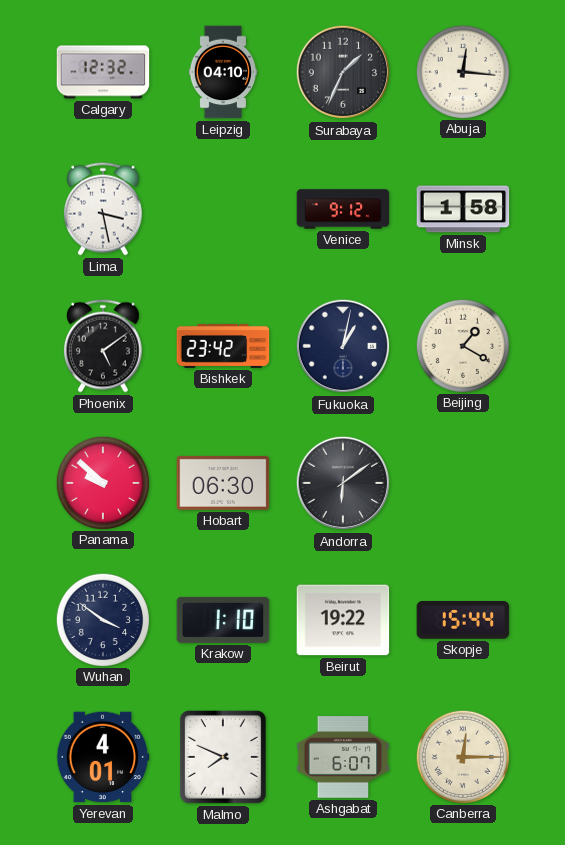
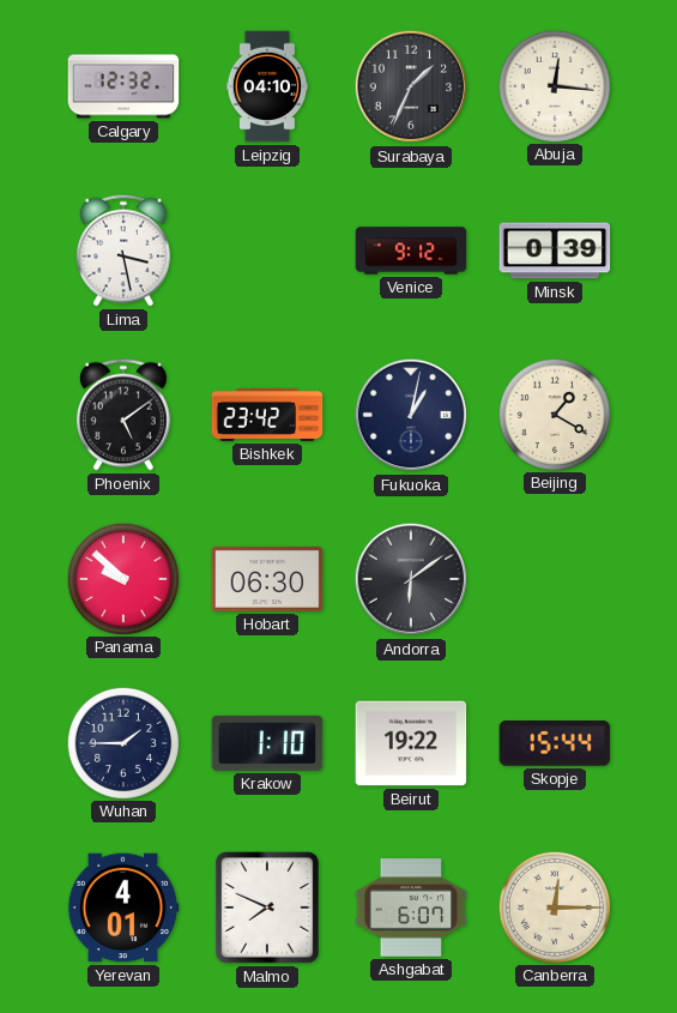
Minsk: 1:58 -> 0:39 (555, 251)
Wuhan: 3:51 -> 1:45 (122, 742)
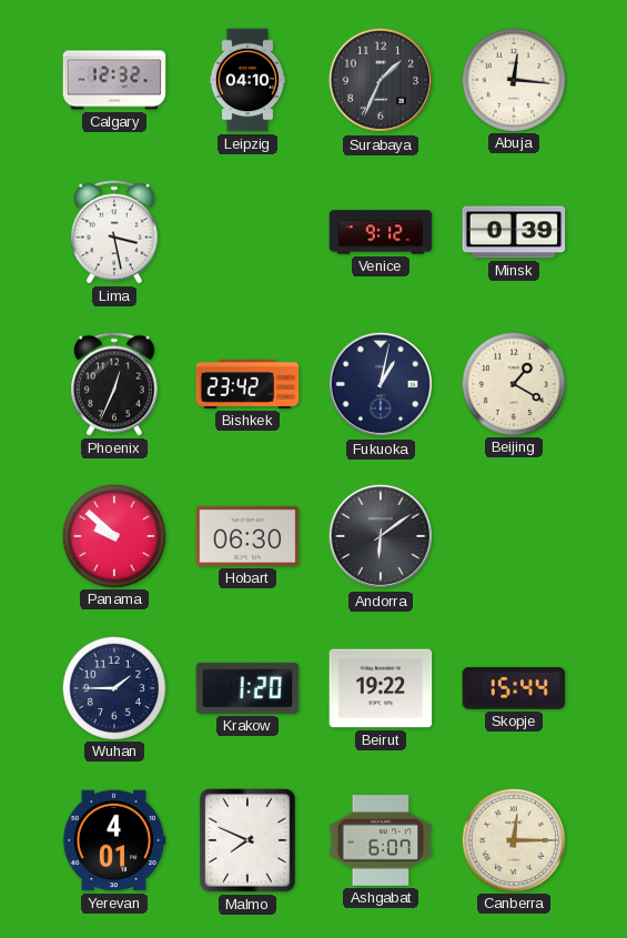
Phoenix: 5:09 -> 12:34 (114, 384)
Krakow: 1:10 -> 1:20 (247, 688)
